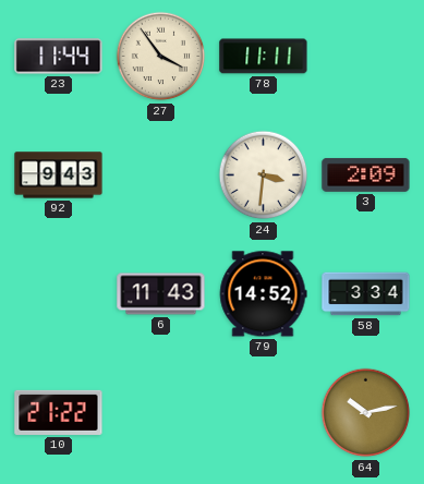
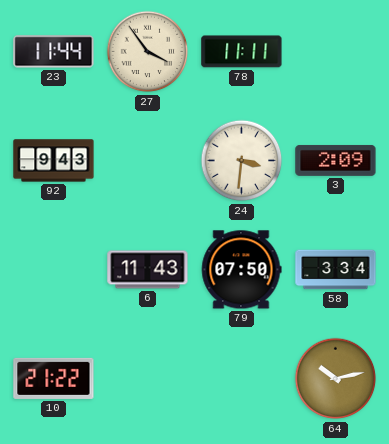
79: 14:52 -> 07:50 (241, 270)
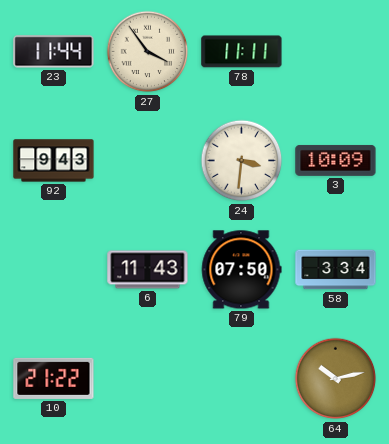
3: 2:09 -> 10:09 (336, 160)
